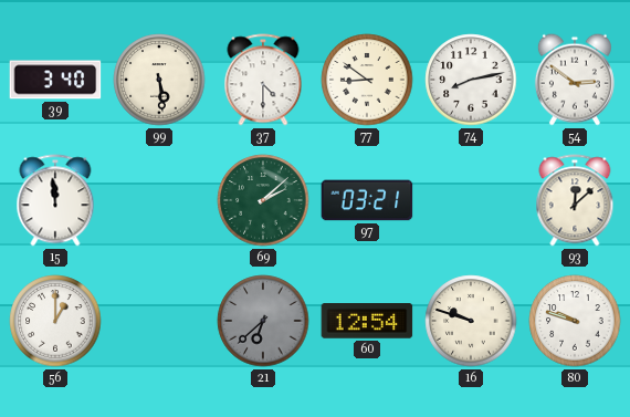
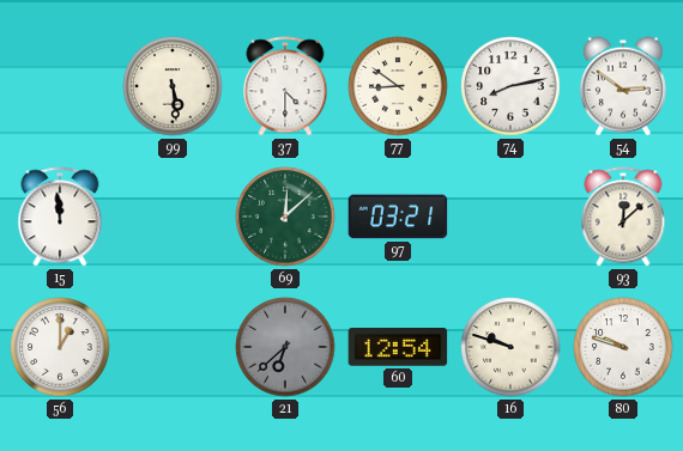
39: 3:40 -> none (55, 80)
69: 2:08 -> 12:08 (285, 217)
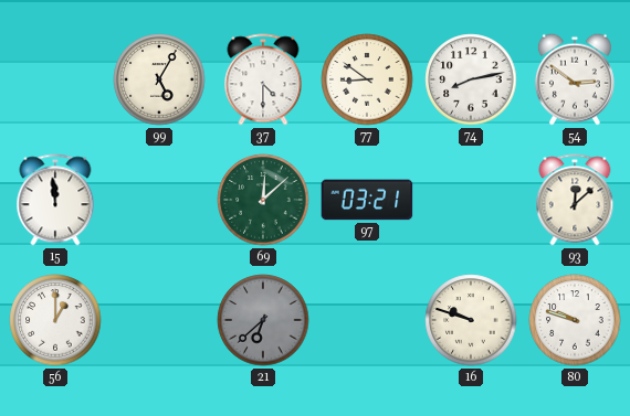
99: 5:29 -> 5:05 (159, 79)
60: 12:54 -> none (398, 347)
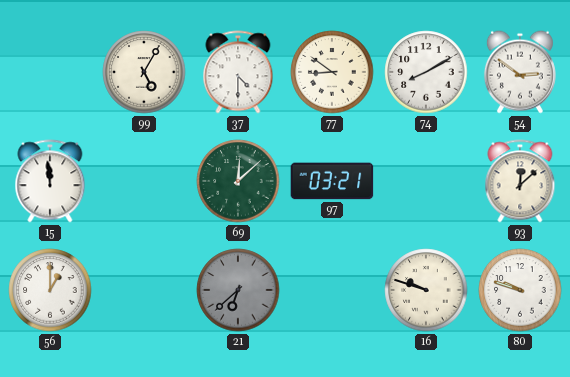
74: 8:13 -> 8:10 (426, 72)
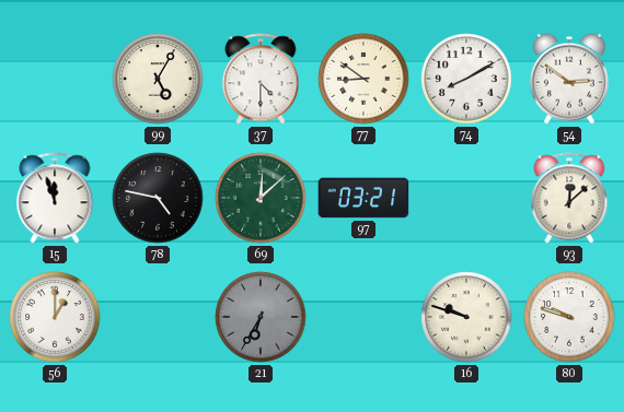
15: 11:59 -> 11:57 (55, 198)
78: none -> 4:47 (158, 198)
21: 6:38 -> 6:35 (261, 317)
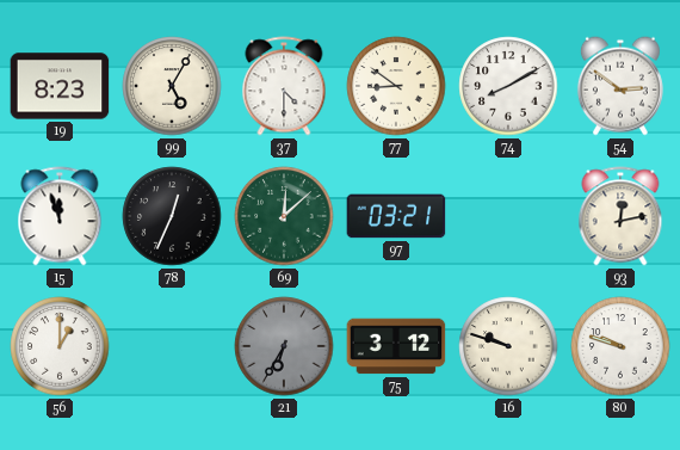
19: none -> 8:23 (60, 86)
78: 4:47 -> 12:34 (172, 216)
93: 12:08 -> 12:13 (620, 216)
75: none -> 3:12 (396, 346)
